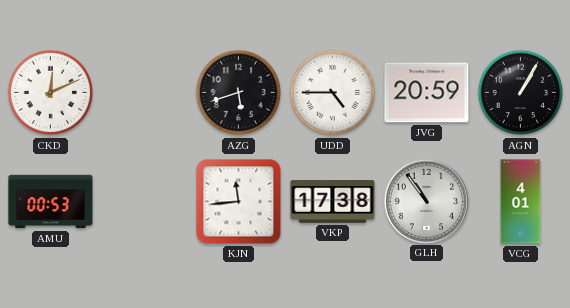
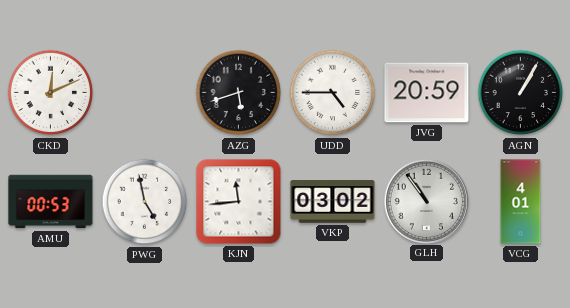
PWG: none -> 4:58 (145, 202)
VKP: 17:38 -> 03:02 (333, 202)
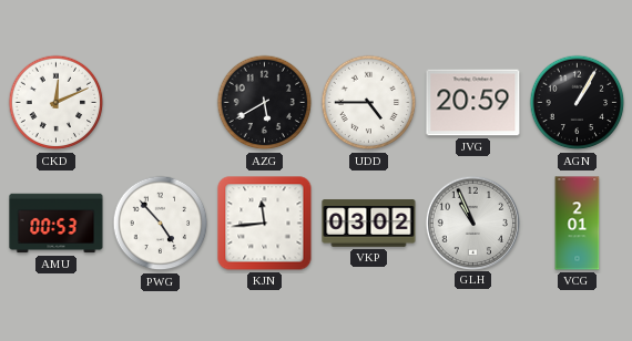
AZG: 5:42 -> 5:40 (265, 103)
PWG: 4:58 -> 4:53 (161, 224)
GLH: 10:54 -> 10:56 (472, 223)
VCG: 4:01 -> 2:01 (578, 224)
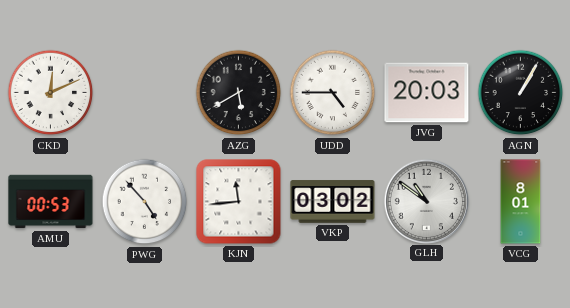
JVG: 20:59 -> 20:03 (427, 93)
GLH: 10:56 -> 10:51 (426, 201)
VCG: 2:01 -> 8:01 (521, 202)
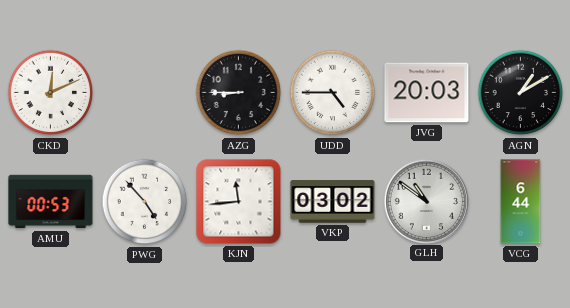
AZG: 5:40 -> 8:45 (239, 93)
AGN: 1:05 -> 1:10 (521, 93)
VCG: 8:01 -> 6:44 (521, 202)
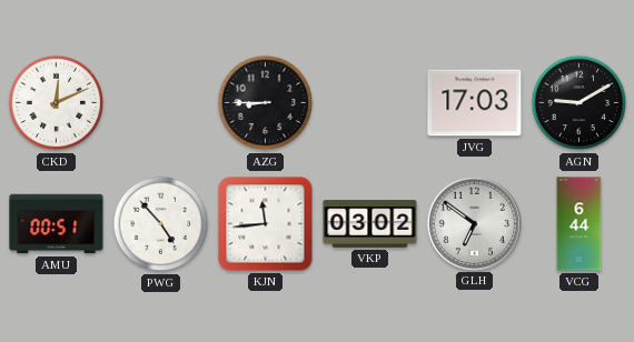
UDD: 4:45 -> none (333, 93)
JVG: 20:03 -> 17:03 (475, 103)
AGN: 1:10 -> 9:10 (579, 103)
AMU: 00:53 -> 00:51 (57, 224)
GLH: 10:51 -> 6:51 (474, 223)
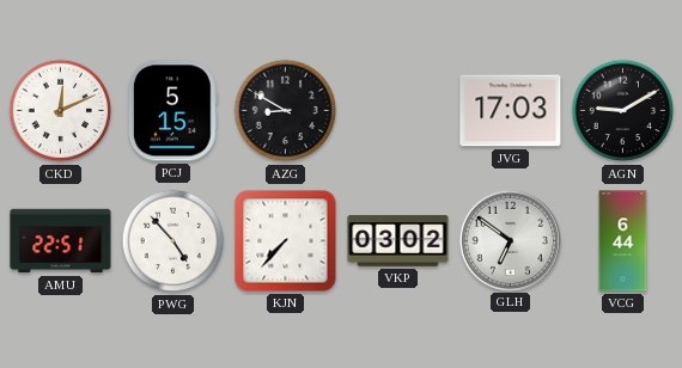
PCJ: none -> 5:15 (172, 111)
AZG: 8:45 -> 8:50 (286, 111)
AMU: 00:51 -> 22:51 (61, 241)
KJN: 11:44 -> 7:37 (286, 241)
